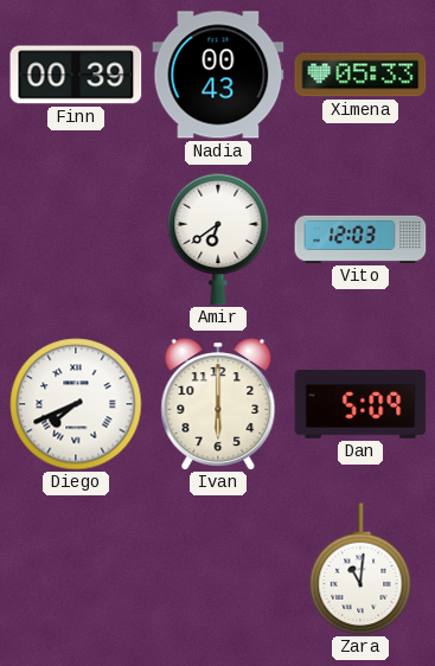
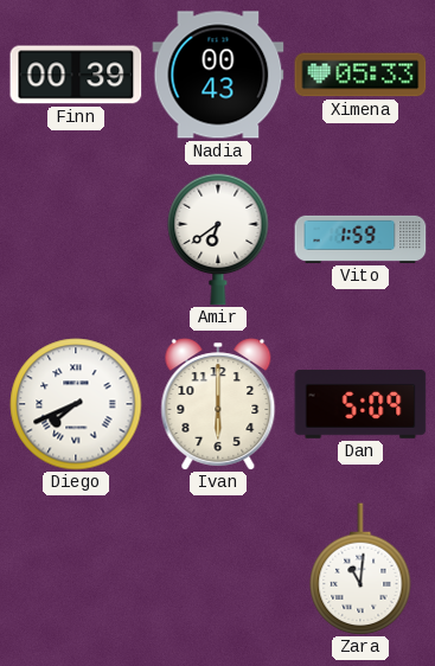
Vito: 12:03 -> 1:59 (360, 239)
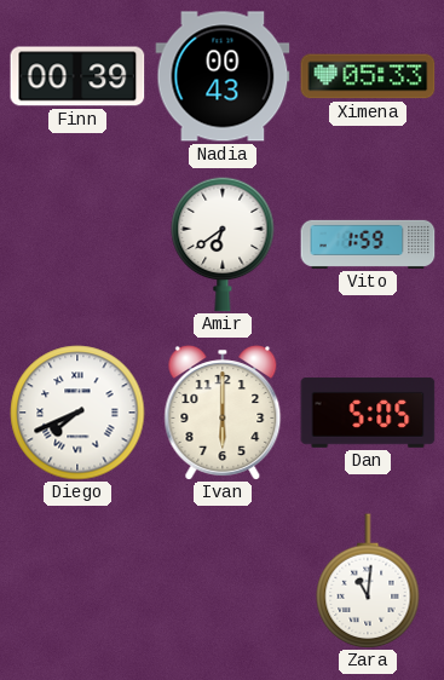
Dan: 5:09 -> 5:05 (368, 414)
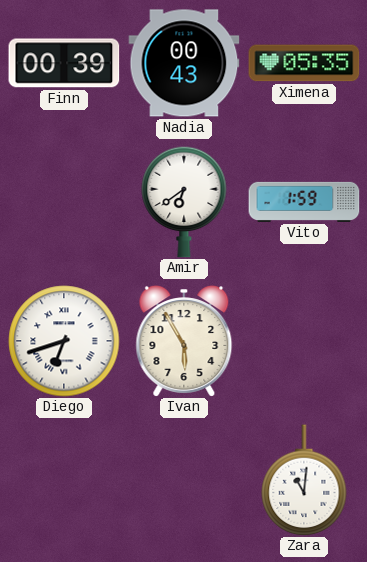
Ximena: 05:33 -> 05:35 (304, 63)
Diego: 7:41 -> 6:42 (64, 341)
Ivan: 6:00 -> 5:55 (184, 341)
Dan: 5:05 -> none (368, 414)
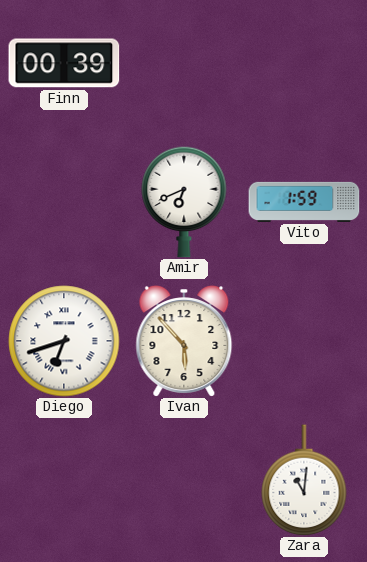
Nadia: 00:43 -> none (184, 63)
Ximena: 05:35 -> none (304, 63)
Amir: 6:39 -> 6:41 (184, 202)
Ivan: 5:55 -> 5:53 (184, 341)
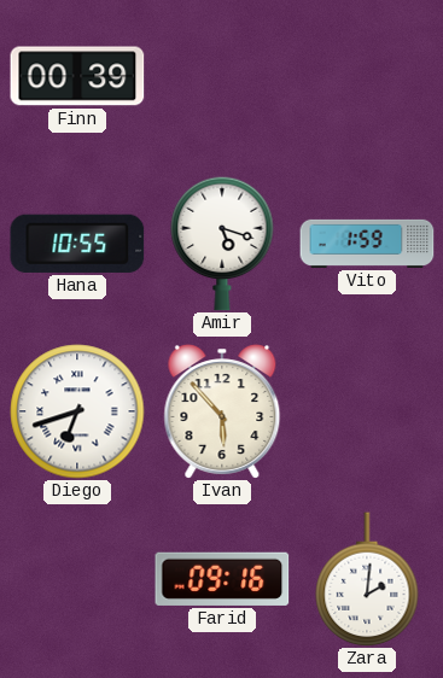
Hana: none -> 10:55 (77, 244)
Amir: 6:41 -> 5:18 (222, 244)
Farid: none -> 09:16 (222, 579)
Zara: 11:01 -> 2:01 (367, 579)
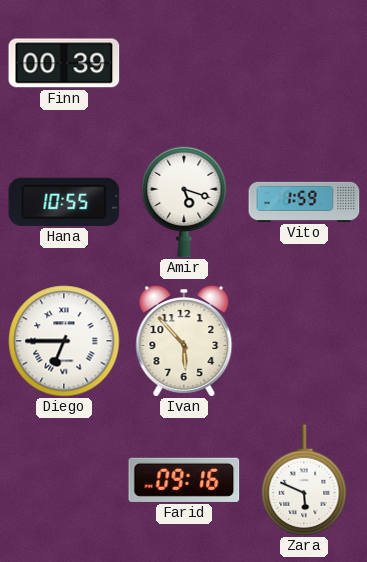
Diego: 6:42 -> 6:45 (64, 341)
Zara: 2:01 -> 5:49 (304, 480)
